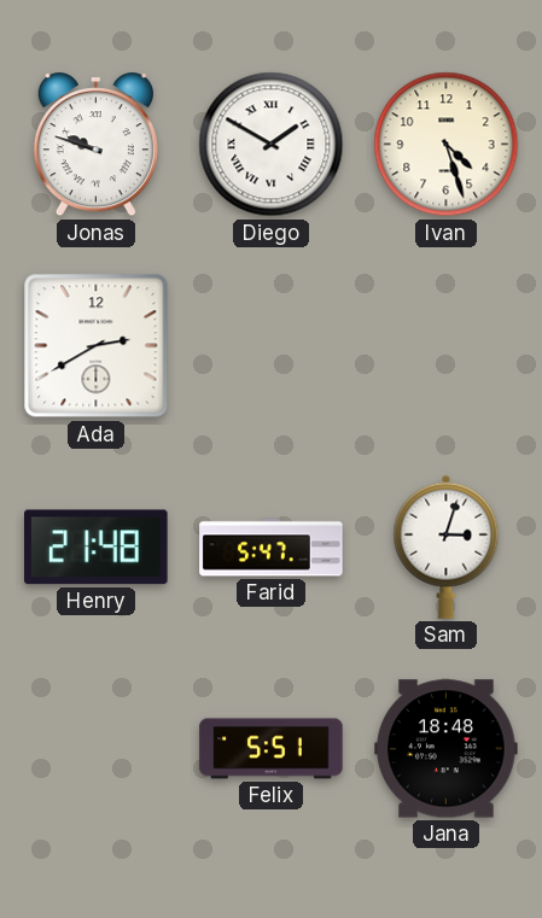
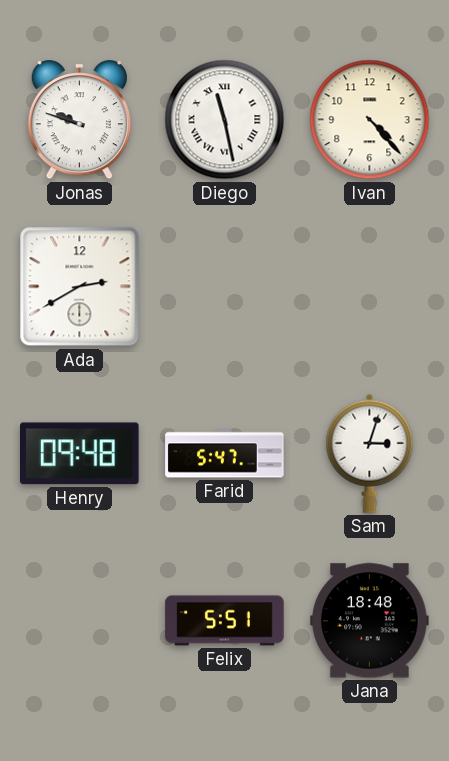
Diego: 1:50 -> 11:28 (225, 120)
Ivan: 4:27 -> 4:23 (370, 120)
Henry: 21:48 -> 09:48 (80, 454)
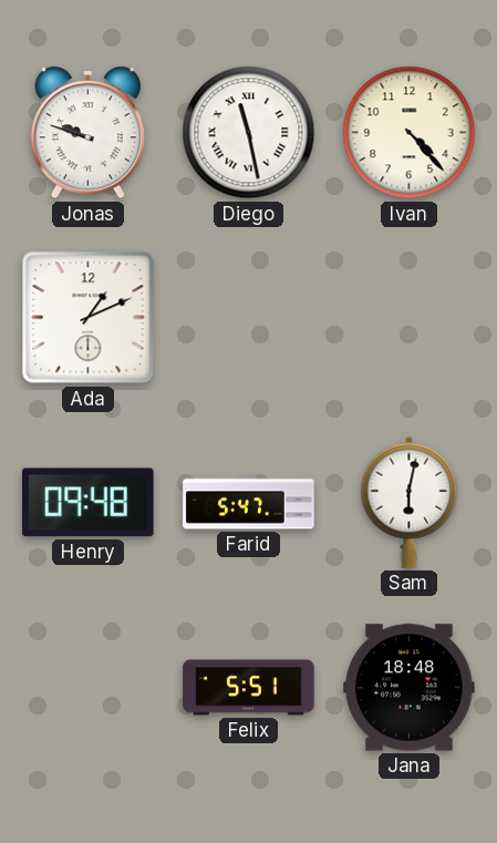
Ada: 2:40 -> 1:11 (89, 318)
Sam: 3:03 -> 6:02 (410, 502)
